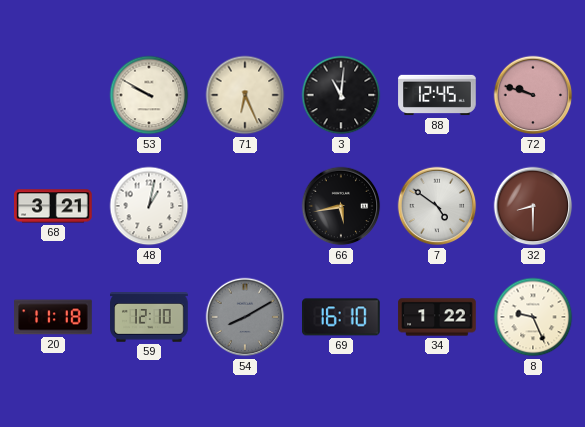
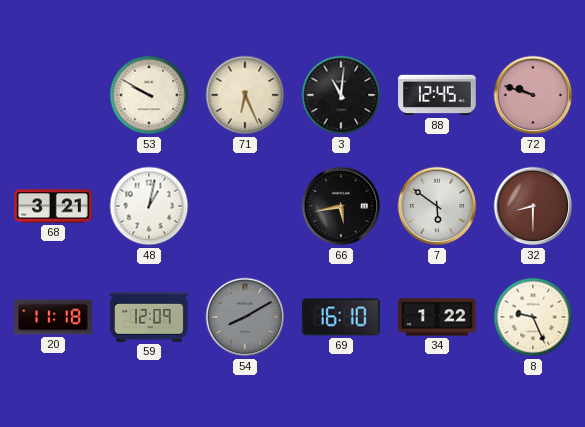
7: 4:51 -> 5:51 (437, 206)
59: 12:10 -> 12:09 (149, 317)
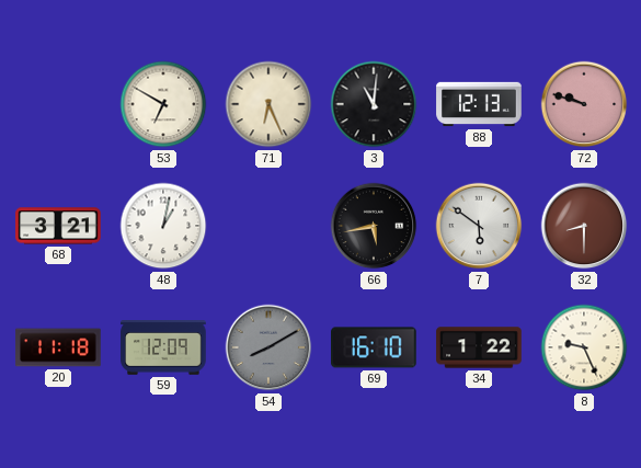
53: 9:50 -> 6:50 (163, 104)
88: 12:45 -> 12:13 (479, 104)
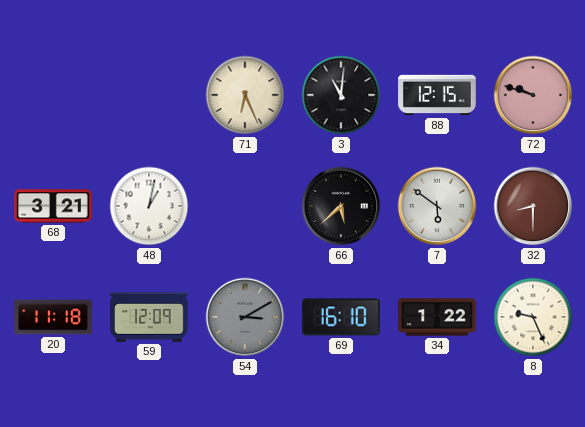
53: 6:50 -> none (163, 104)
88: 12:13 -> 12:15 (437, 95)
66: 5:43 -> 5:38 (341, 206)
54: 8:10 -> 3:10 (245, 317)
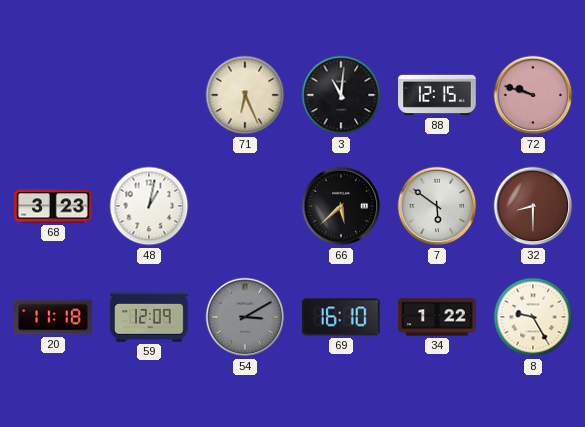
68: 3:21 -> 3:23 (53, 206)
8: 9:26 -> 9:25 (533, 317)
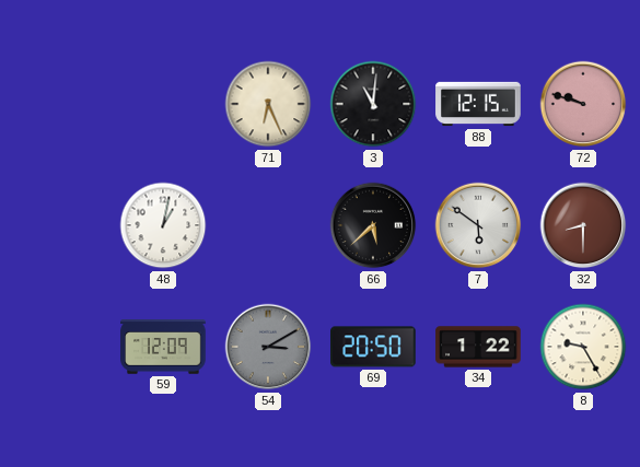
68: 3:23 -> none (53, 206)
20: 11:18 -> none (53, 317)
69: 16:10 -> 20:50 (374, 347)
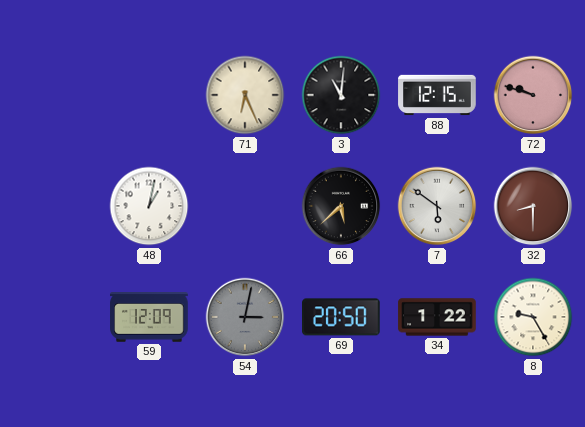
54: 3:10 -> 3:02 (245, 317)
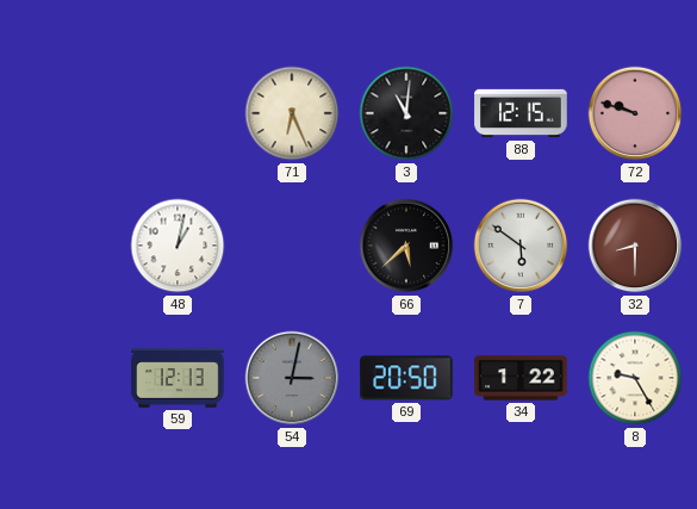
59: 12:09 -> 12:13 (178, 378)
